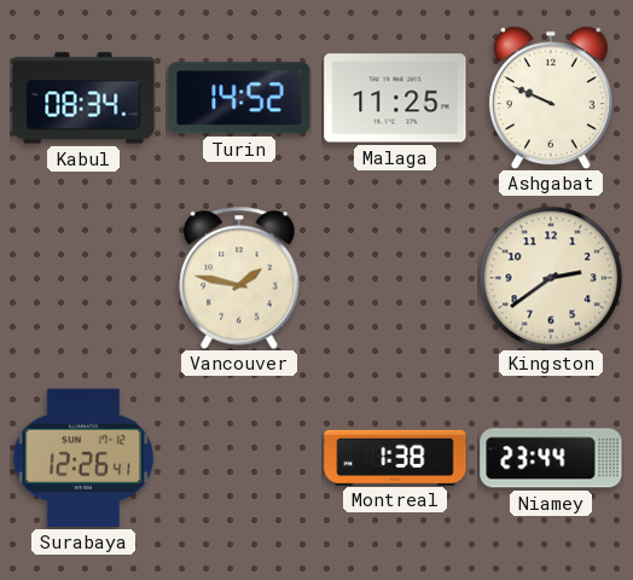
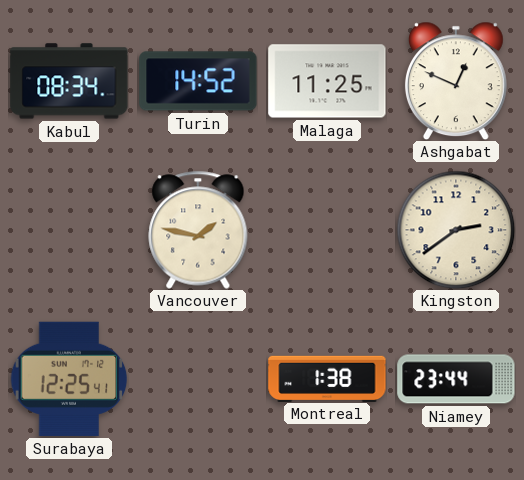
Ashgabat: 9:49 -> 12:49 (456, 81)
Surabaya: 12:26 -> 12:25 (69, 379)
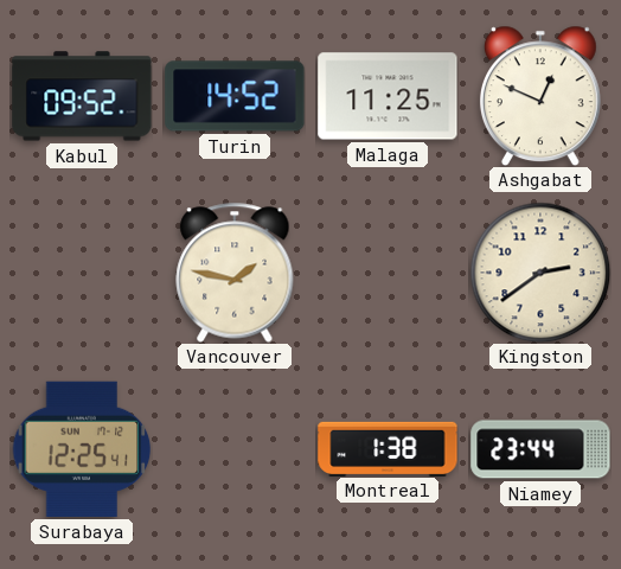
Kabul: 08:34 -> 09:52 (82, 96)
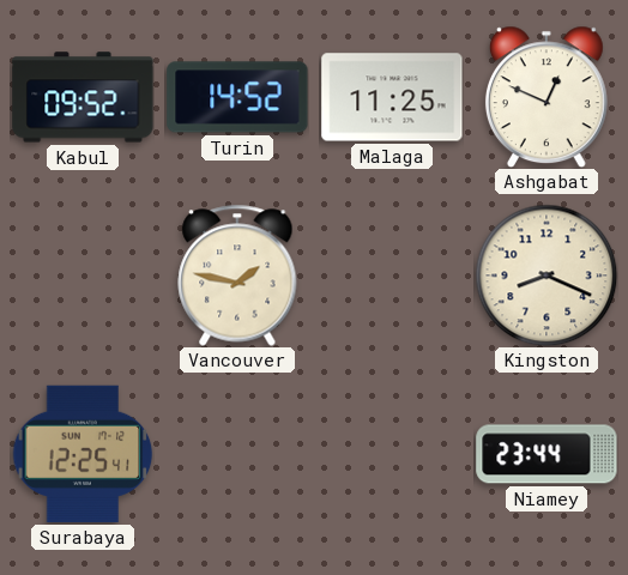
Kingston: 2:39 -> 8:19 (547, 276)
Montreal: 1:38 -> none (388, 448)
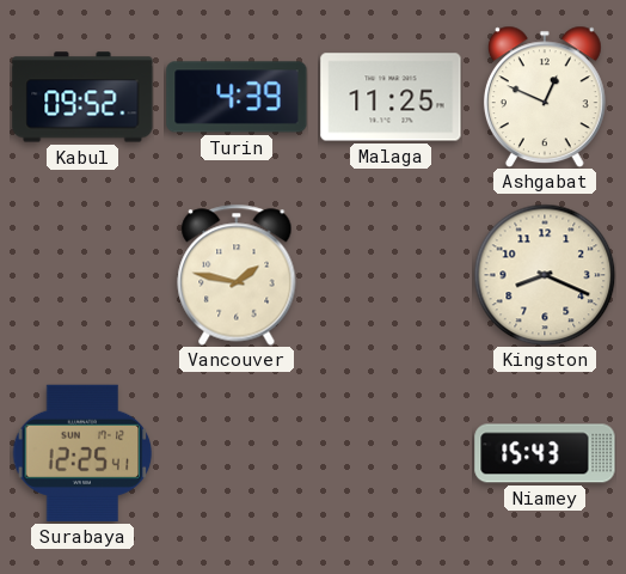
Turin: 14:52 -> 4:39 (237, 97)
Niamey: 23:44 -> 15:43 (545, 453)
